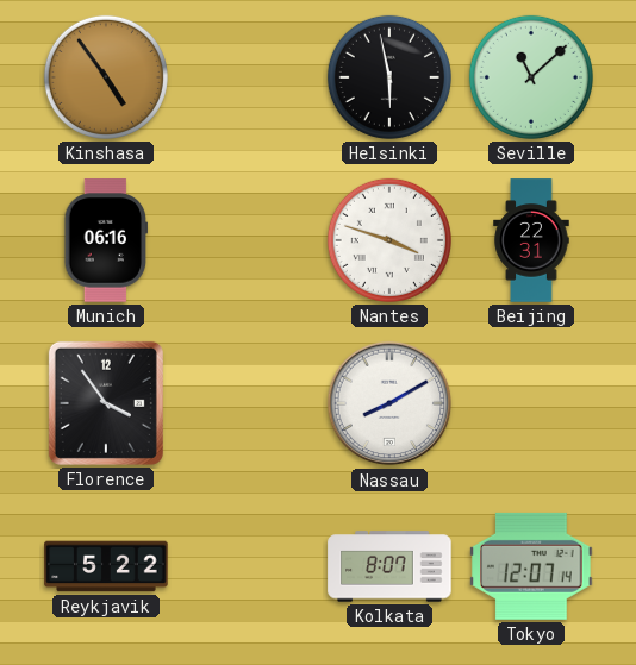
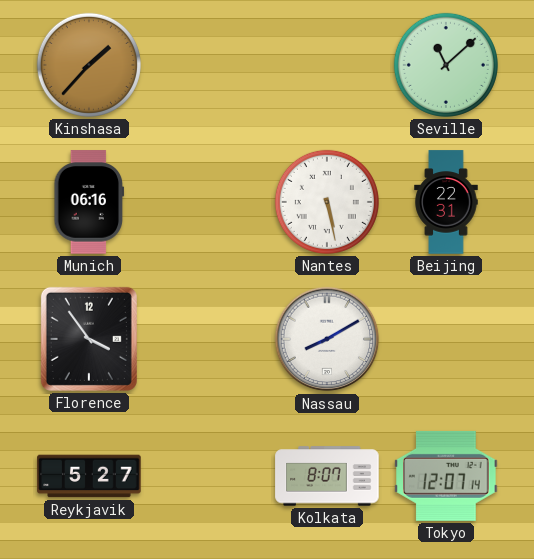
Kinshasa: 4:54 -> 1:37 (89, 65)
Helsinki: 5:58 -> none (389, 77)
Nantes: 3:48 -> 5:28 (327, 202)
Reykjavik: 5:22 -> 5:27 (89, 476)
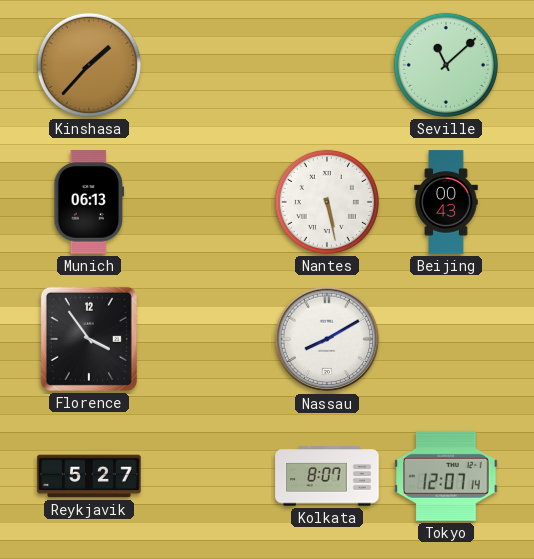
Munich: 06:16 -> 06:13 (89, 202)
Beijing: 22:31 -> 00:43 (446, 202)
